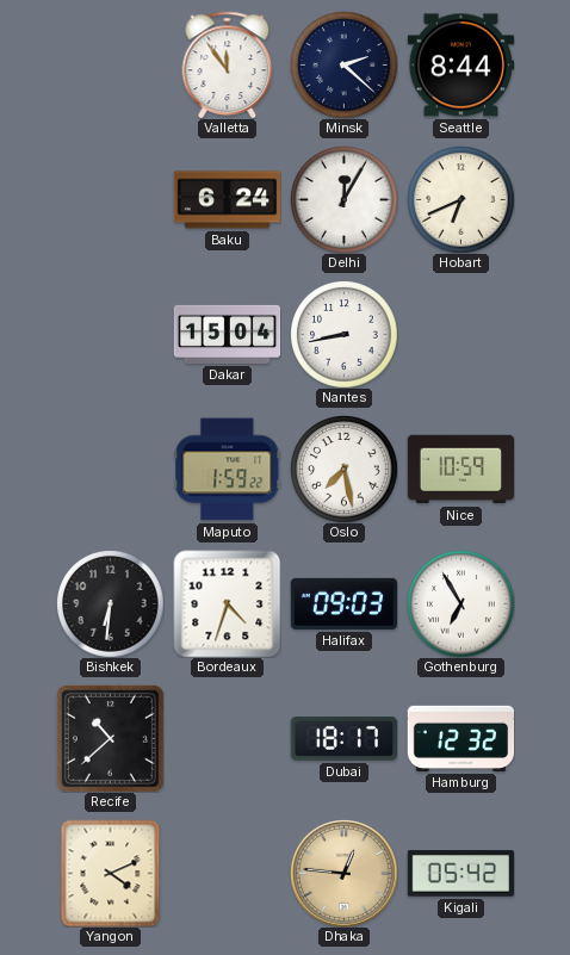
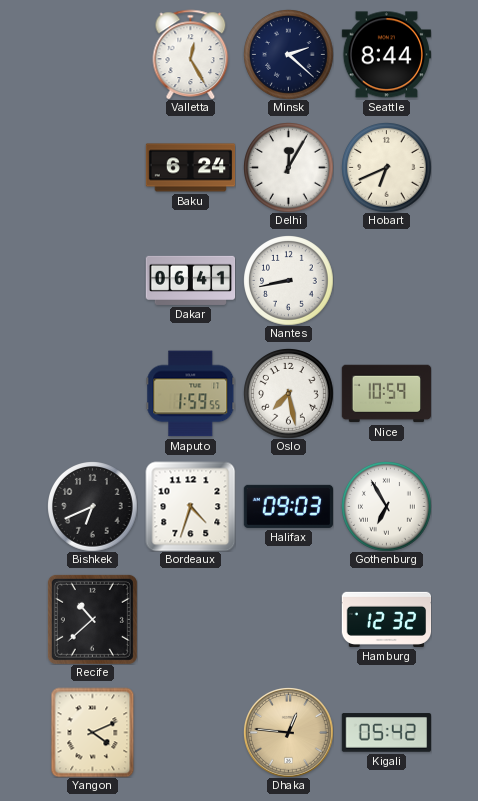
Valletta: 11:54 -> 12:25 (191, 54)
Dakar: 15:04 -> 06:41 (190, 280)
Maputo: 1:59:22 -> 1:59:55 (190, 394)
Bishkek: 6:31 -> 6:41 (93, 507)
Dubai: 18:17 -> none (343, 739)
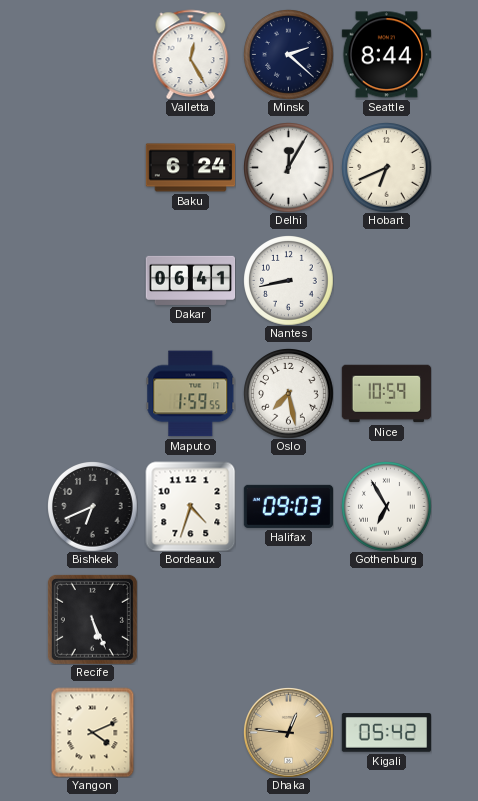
Recife: 10:38 -> 5:26 (92, 619)
Hamburg: 12:32 -> none (386, 619)
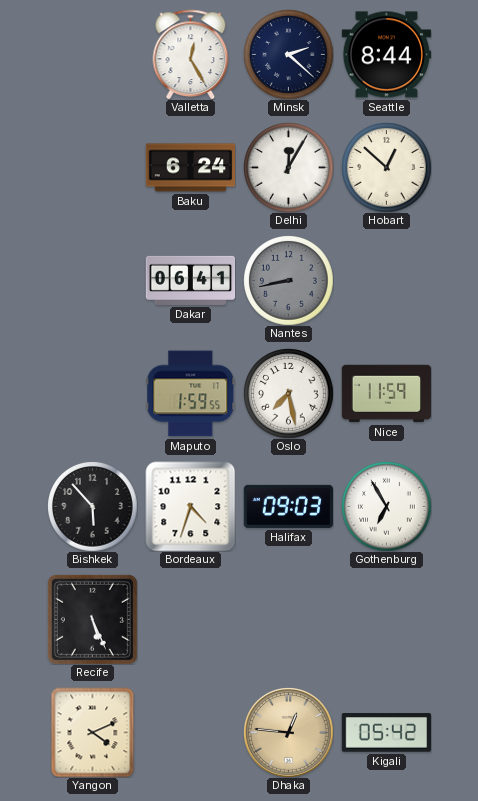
Hobart: 6:41 -> 12:52 (387, 168)
Nantes dial: white -> grey (289, 281)
Nice: 10:59 -> 11:59 (386, 394)
Bishkek: 6:41 -> 5:53 (93, 507)
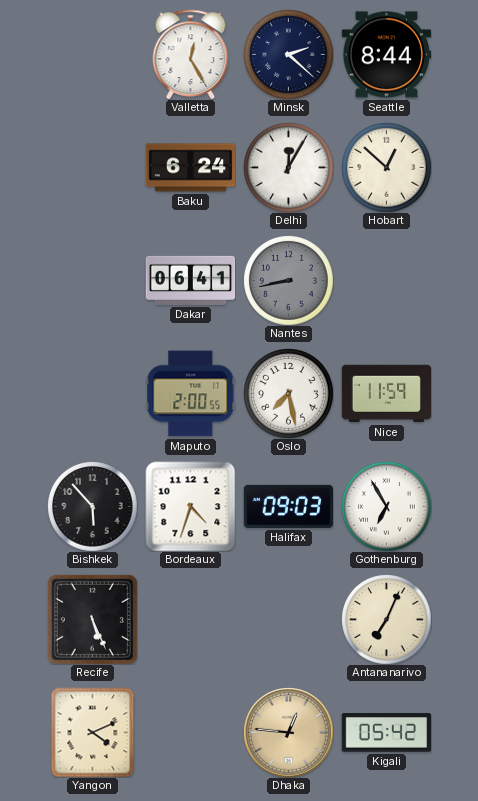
Maputo: 1:59 -> 2:00 (190, 394)
Antananarivo: none -> 7:04 (387, 620)
